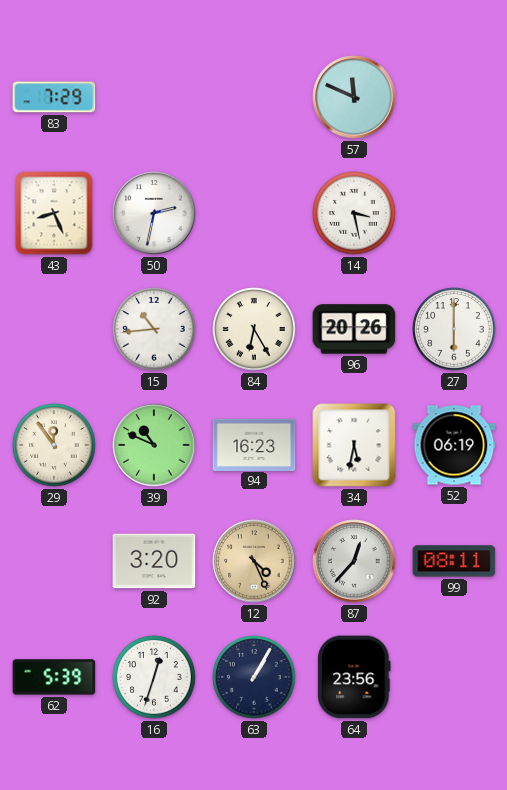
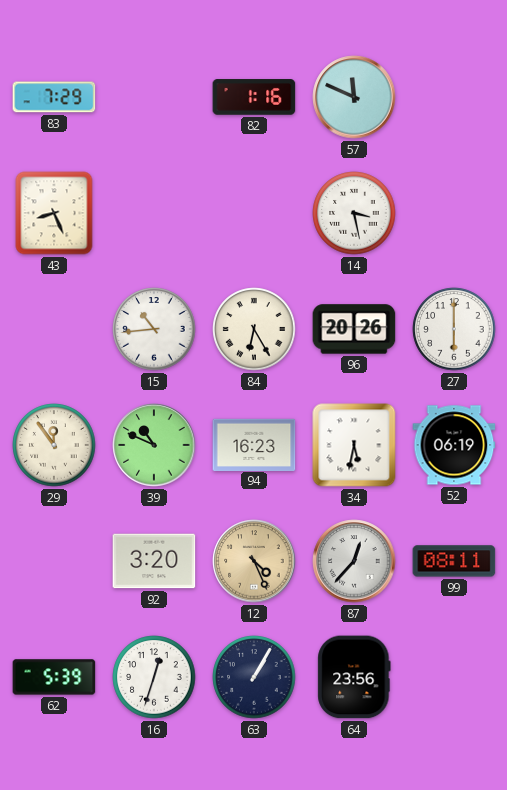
82: none -> 1:16 (254, 97)
50: 2:32 -> none (154, 213)
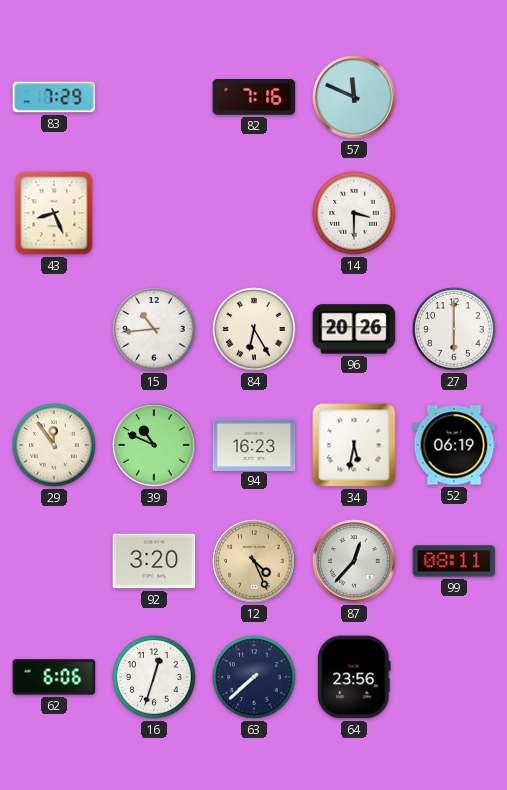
82: 1:16 -> 7:16 (254, 97)
14: 3:28 -> 3:30 (354, 213)
62: 5:39 -> 6:06 (54, 677)
63: 1:05 -> 7:38 (254, 677)
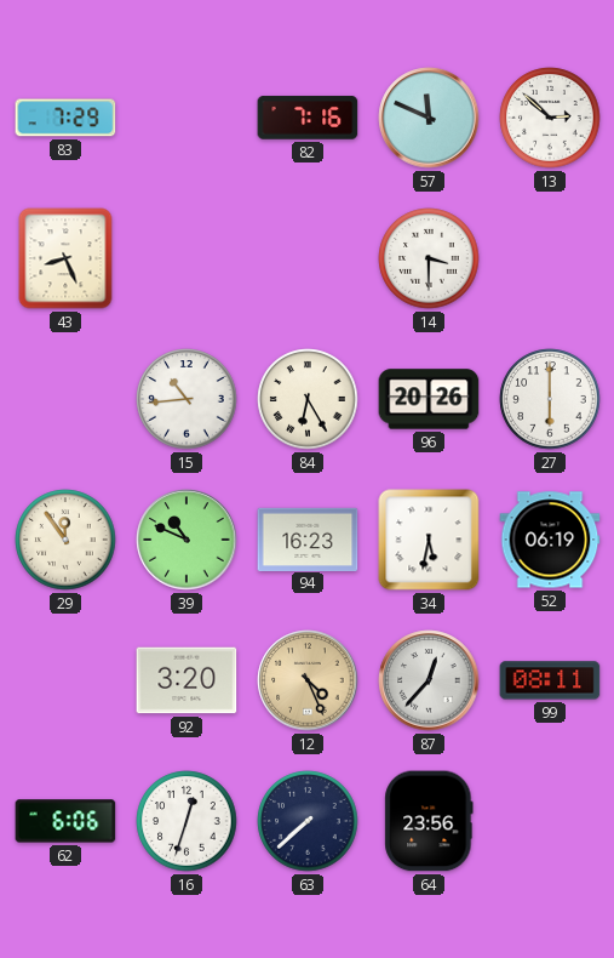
13: none -> 2:52 (550, 118)
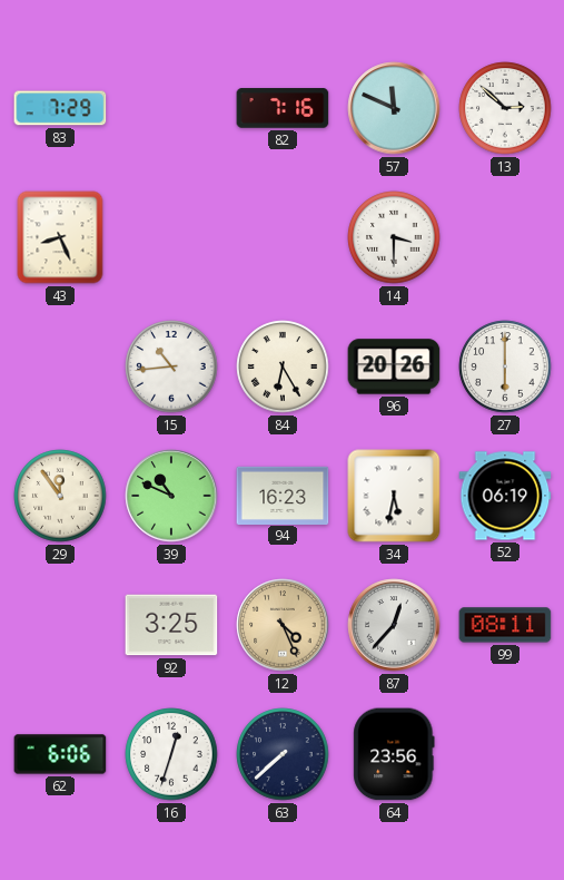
92: 3:20 -> 3:25 (171, 625)
